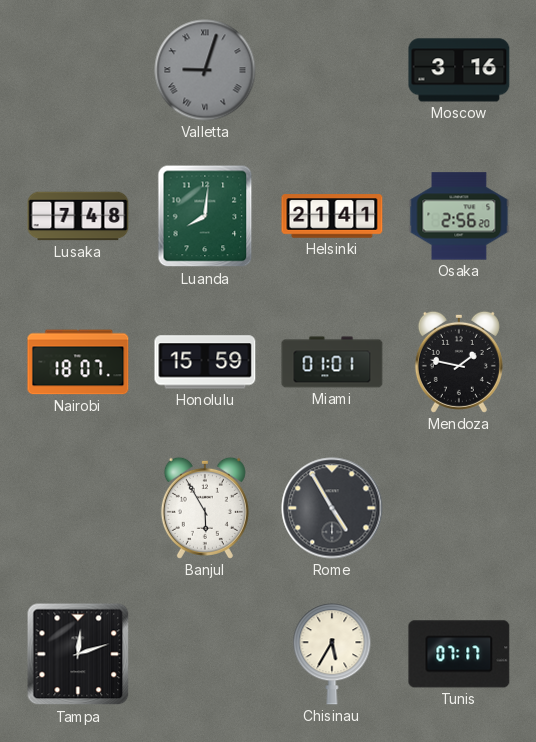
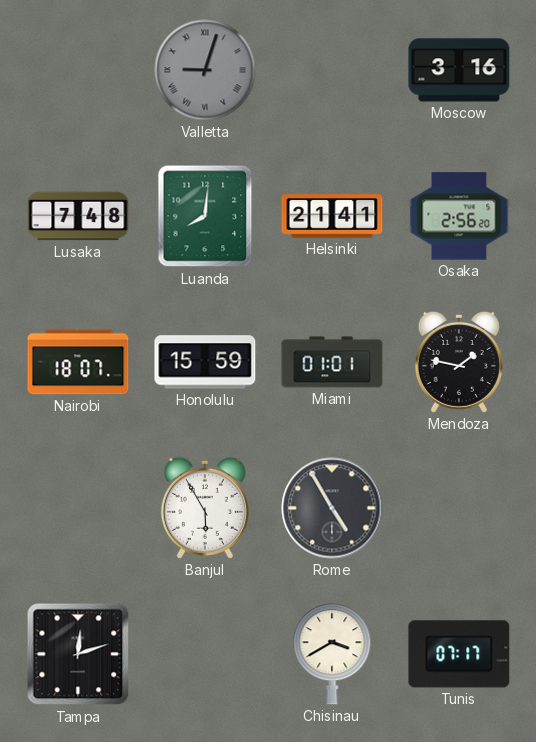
Chisinau: 5:35 -> 3:40 (332, 654)
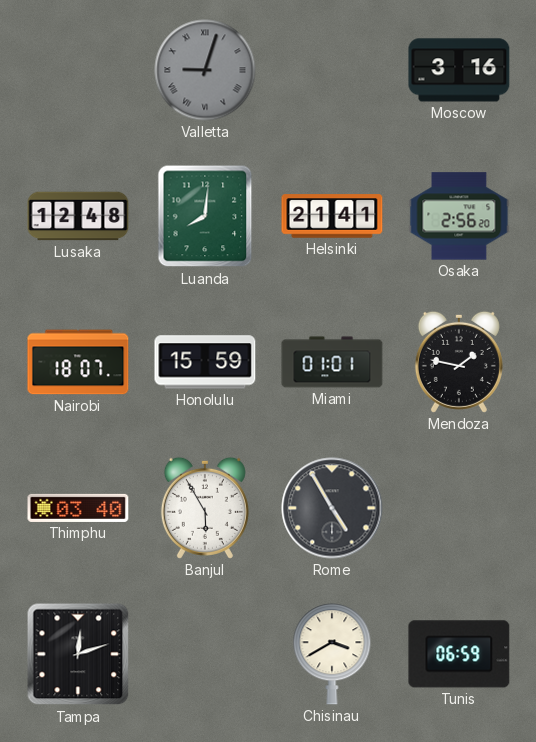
Lusaka: 7:48 -> 12:48 (78, 216)
Thimphu: none -> 03:40 (78, 508)
Tunis: 07:17 -> 06:59 (459, 654)
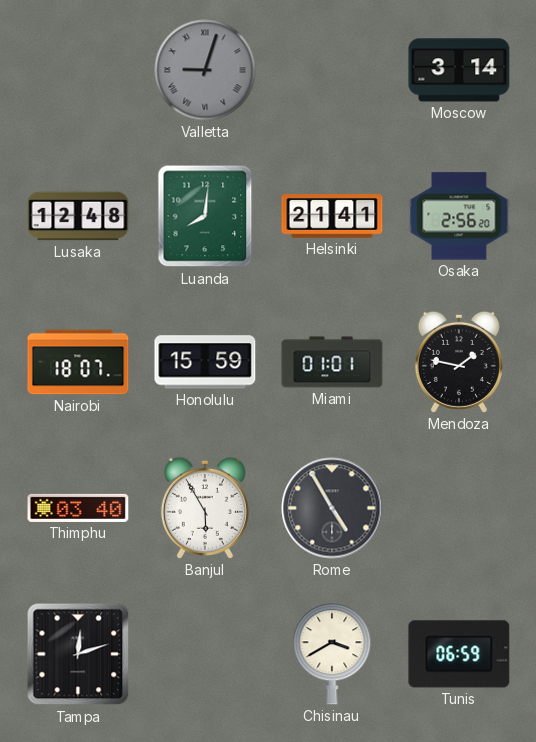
Moscow: 3:16 -> 3:14 (459, 70)
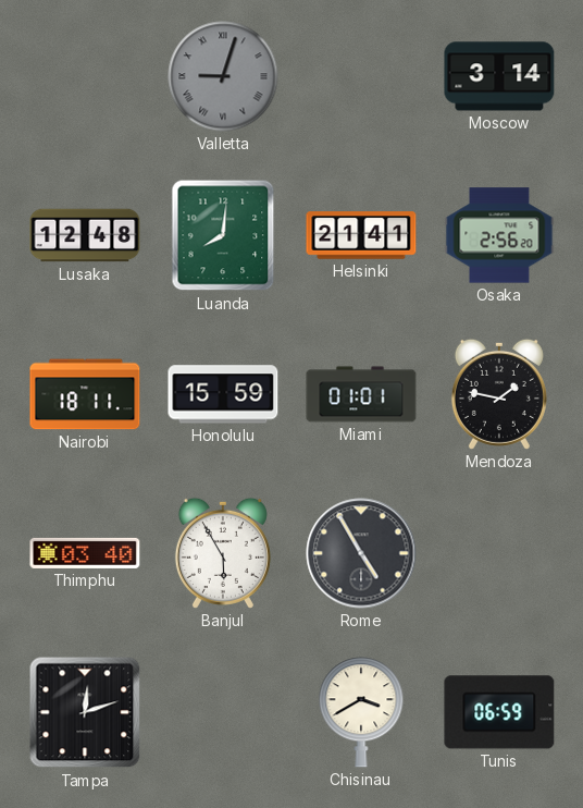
Nairobi: 18:07 -> 18:11 (85, 394)
